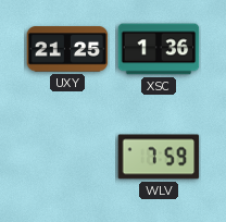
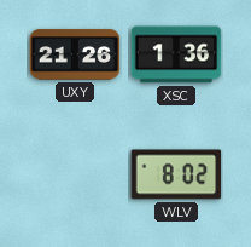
UXY: 21:25 -> 21:26 (75, 54)
WLV: 7:59 -> 8:02 (176, 174)
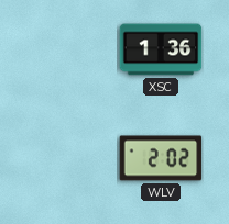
UXY: 21:26 -> none (75, 54)
WLV: 8:02 -> 2:02 (161, 158)
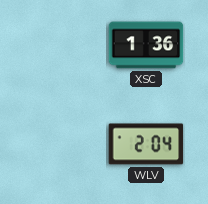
WLV: 2:02 -> 2:04 (146, 144)
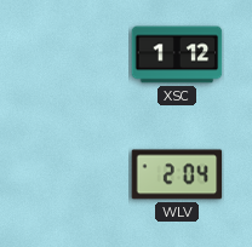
XSC: 1:36 -> 1:12 (177, 54)
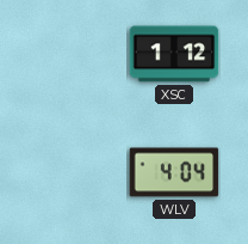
WLV: 2:04 -> 4:04 (174, 172)
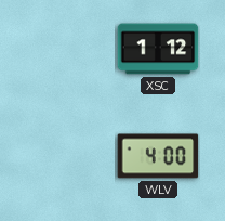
WLV: 4:04 -> 4:00 (158, 156)
